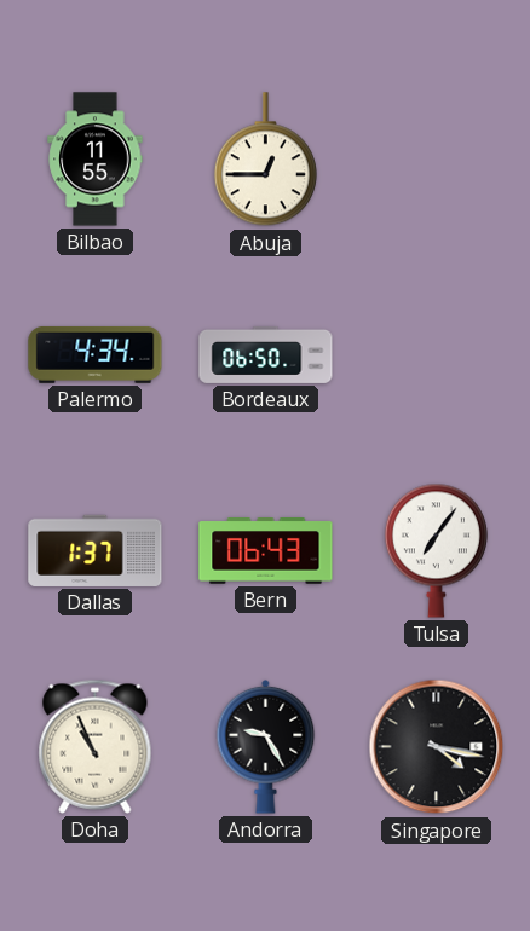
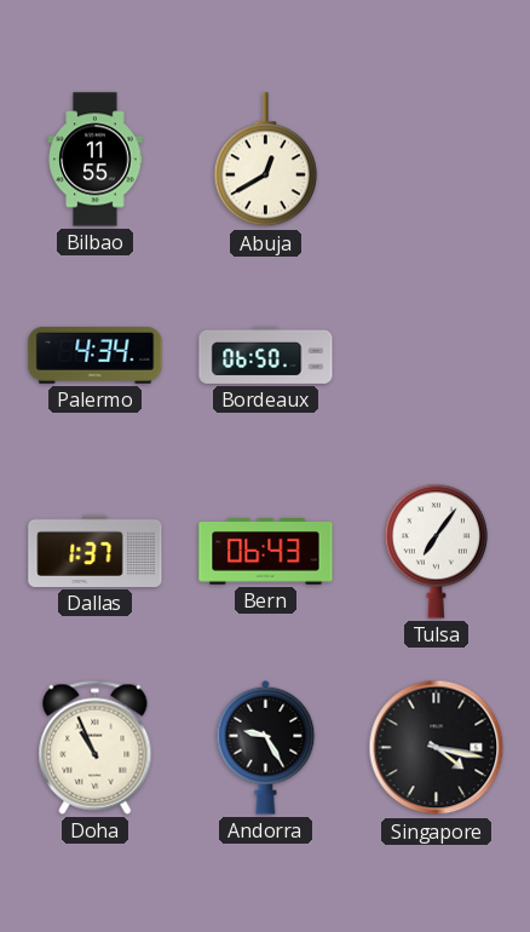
Abuja: 12:45 -> 12:40 (265, 160)
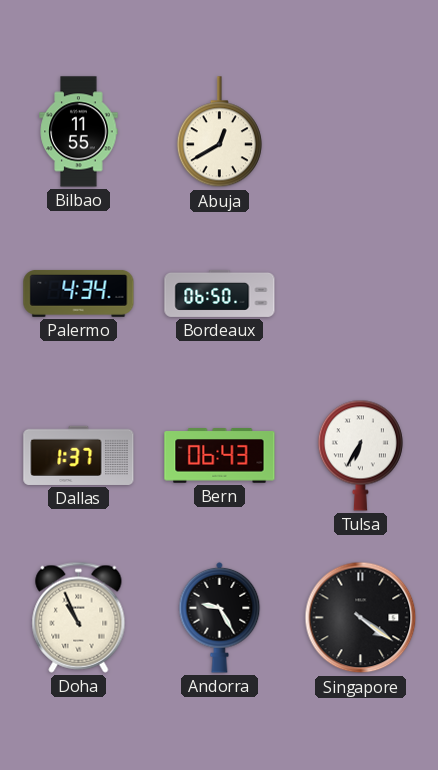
Tulsa: 7:06 -> 6:35 (360, 455)
Singapore: 4:17 -> 4:21 (361, 618)
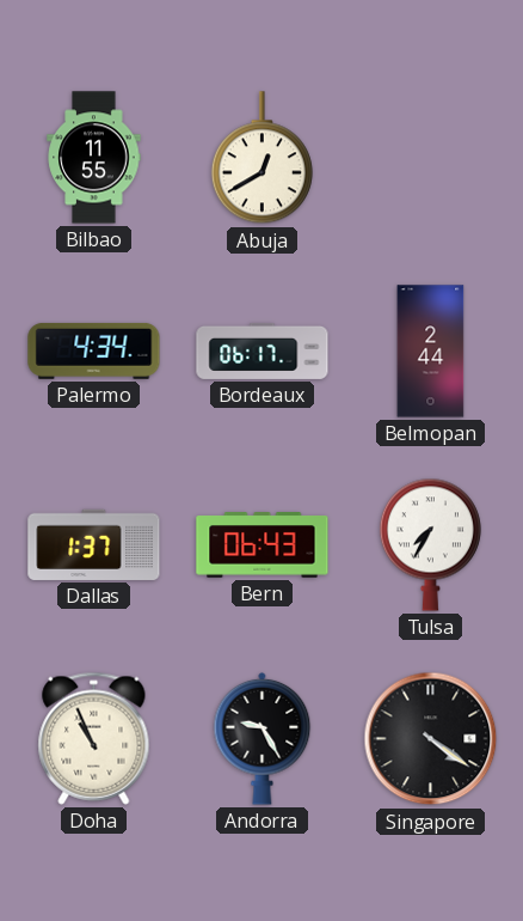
Bordeaux: 06:50 -> 06:17 (263, 350)
Belmopan: none -> 2:44 (431, 352)
Tulsa: 6:35 -> 7:35 (430, 544)
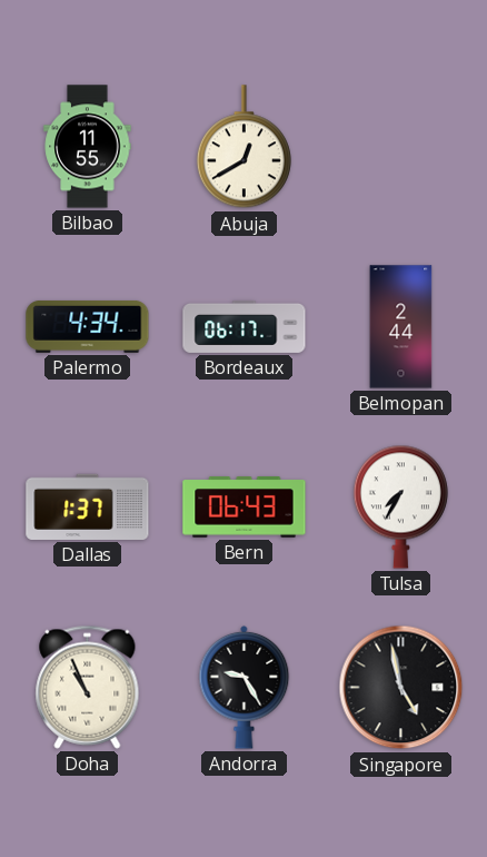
Singapore: 4:21 -> 4:58 (401, 688)
